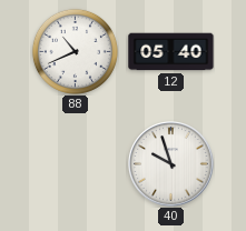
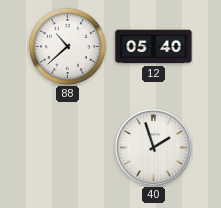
88: 10:41 -> 10:38 (67, 46)
40: 9:57 -> 1:57 (154, 148)
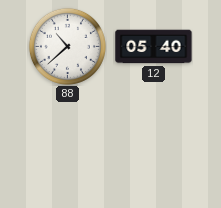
40: 1:57 -> none (154, 148)
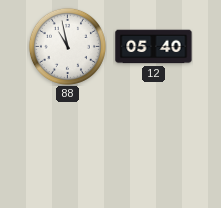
88: 10:38 -> 10:58 (67, 46)
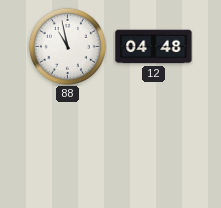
12: 05:40 -> 04:48 (154, 47)
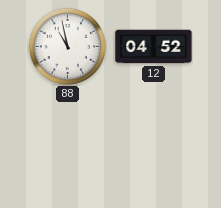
12: 04:48 -> 04:52 (154, 47)
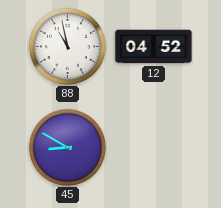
45: none -> 8:50 (67, 147)
